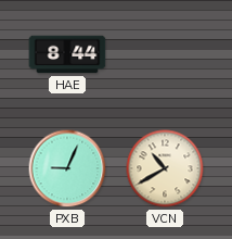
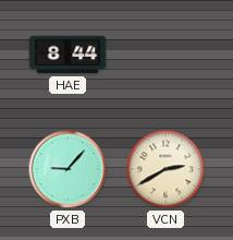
PXB: 9:04 -> 9:07 (68, 169)
VCN: 10:40 -> 2:40 (165, 169)
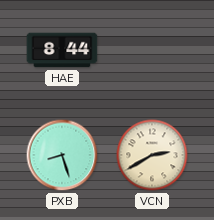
PXB: 9:07 -> 8:27 (62, 155)
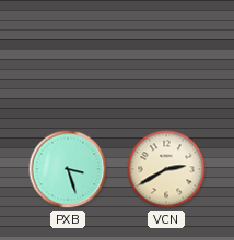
HAE: 8:44 -> none (62, 50)
PXB: 8:27 -> 3:27 (68, 169)
